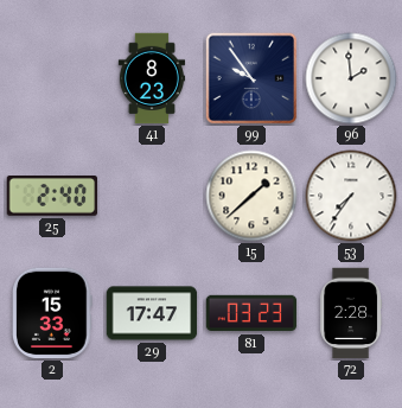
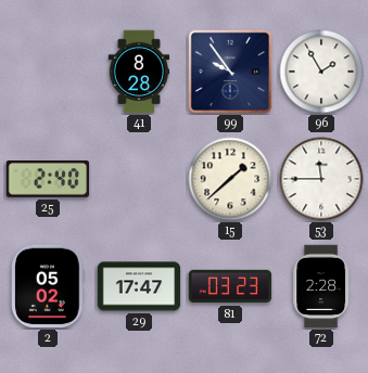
41: 8:23 -> 8:28 (139, 72)
96: 1:59 -> 1:55 (321, 72)
53: 7:36 -> 11:45 (321, 179)
2: 15:33 -> 05:02 (48, 286)
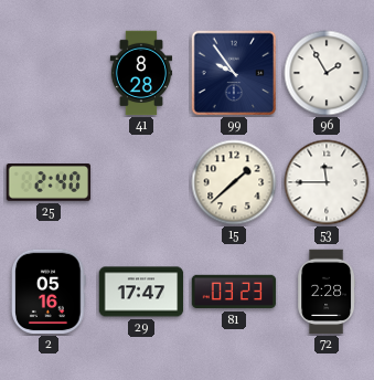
2: 05:02 -> 05:16 (49, 292)
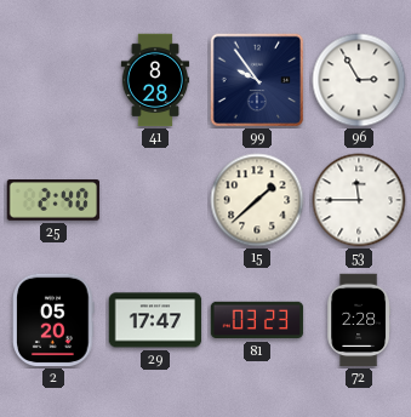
96: 1:55 -> 2:55 (359, 80)
2: 05:16 -> 05:20 (53, 320)
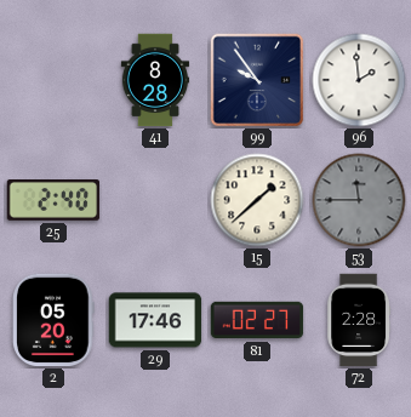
96: 2:55 -> 1:59 (359, 80)
53 dial: white -> grey (359, 200)
29: 17:47 -> 17:46 (155, 320)
81: 03:23 -> 02:27 (257, 320)
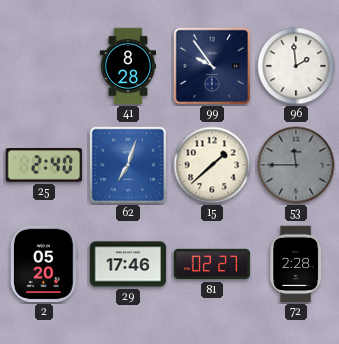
62: none -> 7:03 (128, 165)
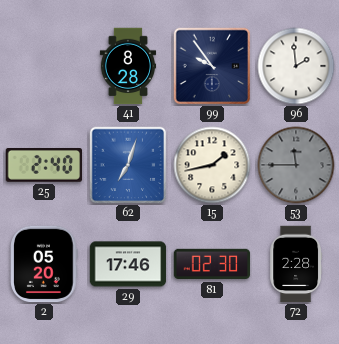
15: 1:38 -> 1:43 (212, 165)
81: 02:27 -> 02:30 (212, 264)
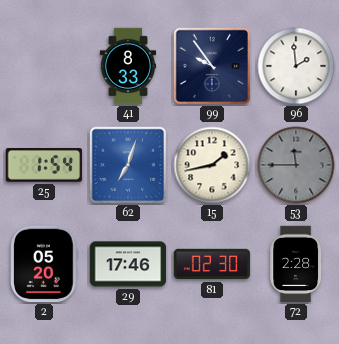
41: 8:28 -> 8:33 (128, 66)
25: 2:40 -> 1:54 (44, 166)
